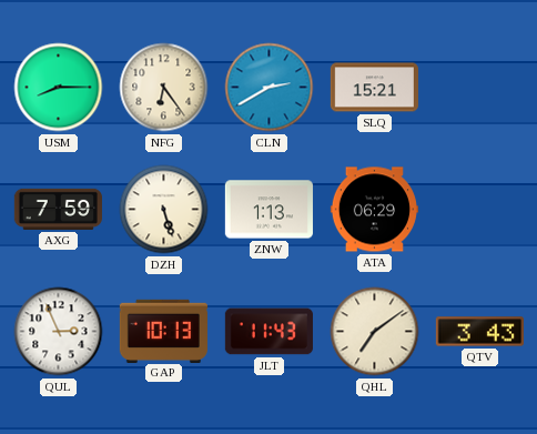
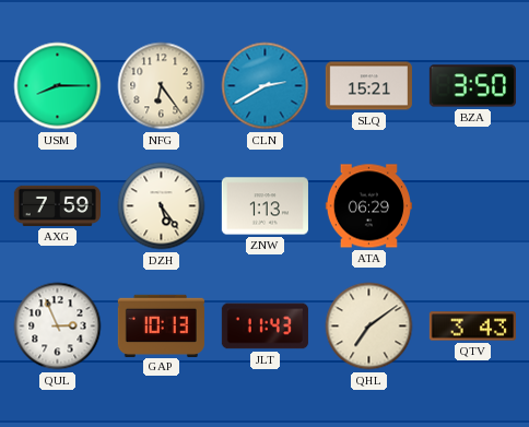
BZA: none -> 3:50 (472, 86)
DZH: 5:27 -> 5:24 (162, 206)
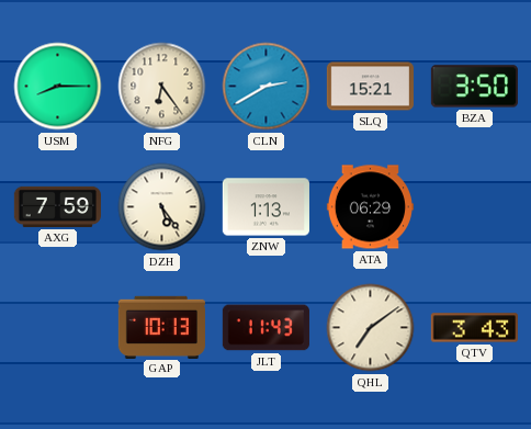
QUL: 2:56 -> none (58, 327)
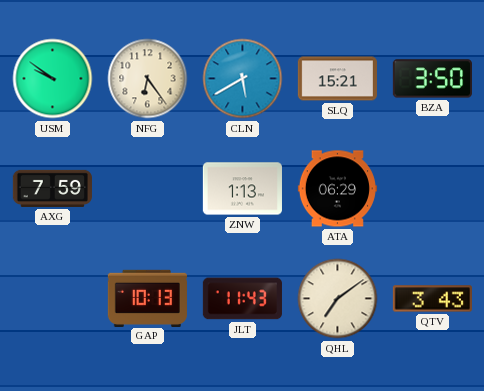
USM: 8:15 -> 9:51 (53, 79)
CLN: 2:40 -> 5:40 (243, 79)
DZH: 5:24 -> none (162, 207)
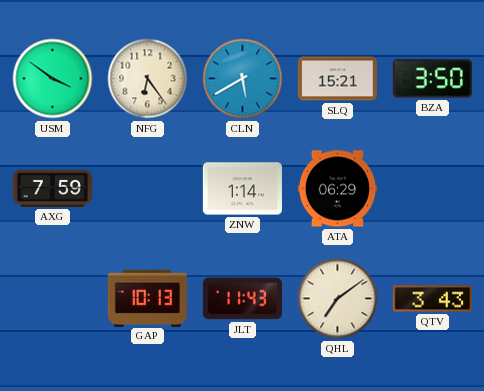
USM: 9:51 -> 3:51 (53, 79)
ZNW: 1:13 -> 1:14 (242, 189)
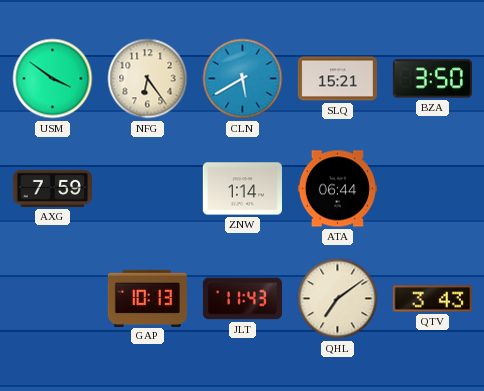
ATA: 06:29 -> 06:44 (337, 189)
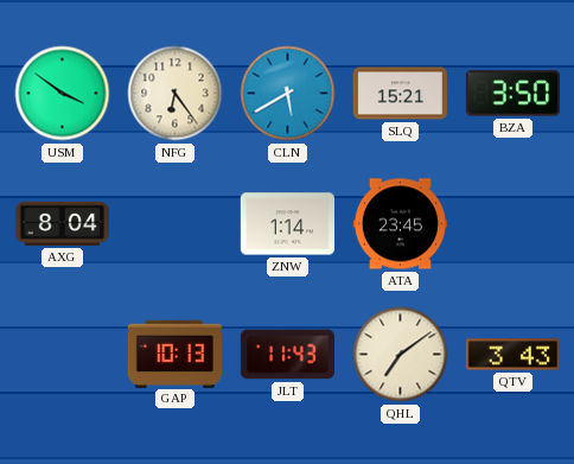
AXG: 7:59 -> 8:04 (62, 223)
ATA: 06:44 -> 23:45 (400, 224)
